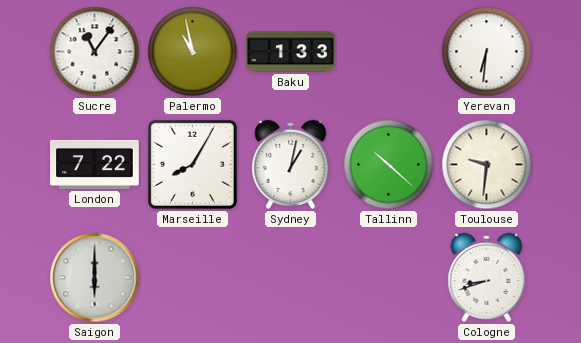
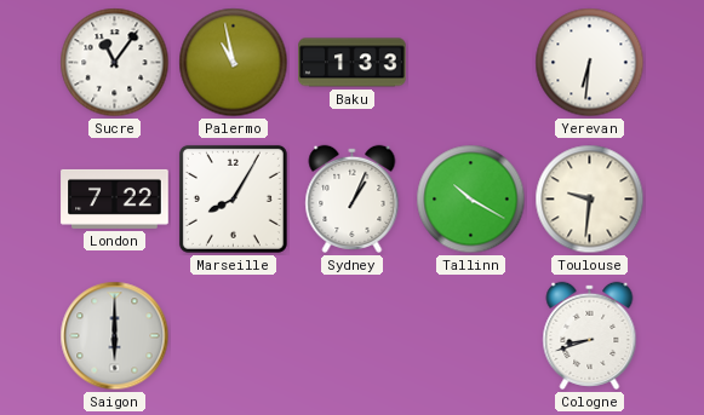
Sydney: 1:02 -> 1:04 (353, 198)
Tallinn: 10:22 -> 10:20 (471, 200)
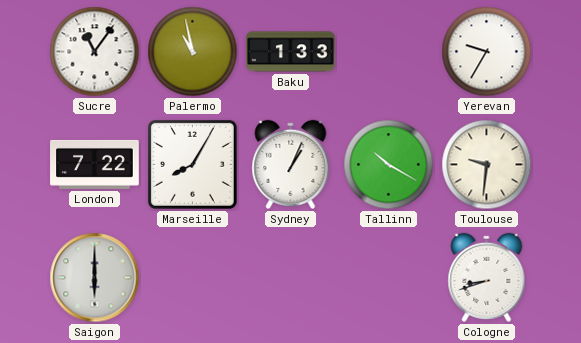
Yerevan: 6:31 -> 9:35 (487, 52)
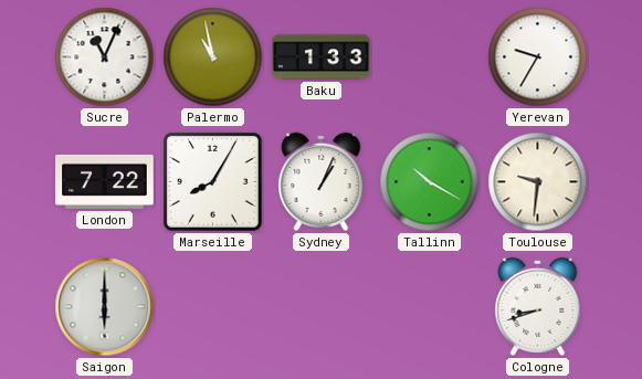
Sucre: 11:06 -> 11:04 (105, 57)
